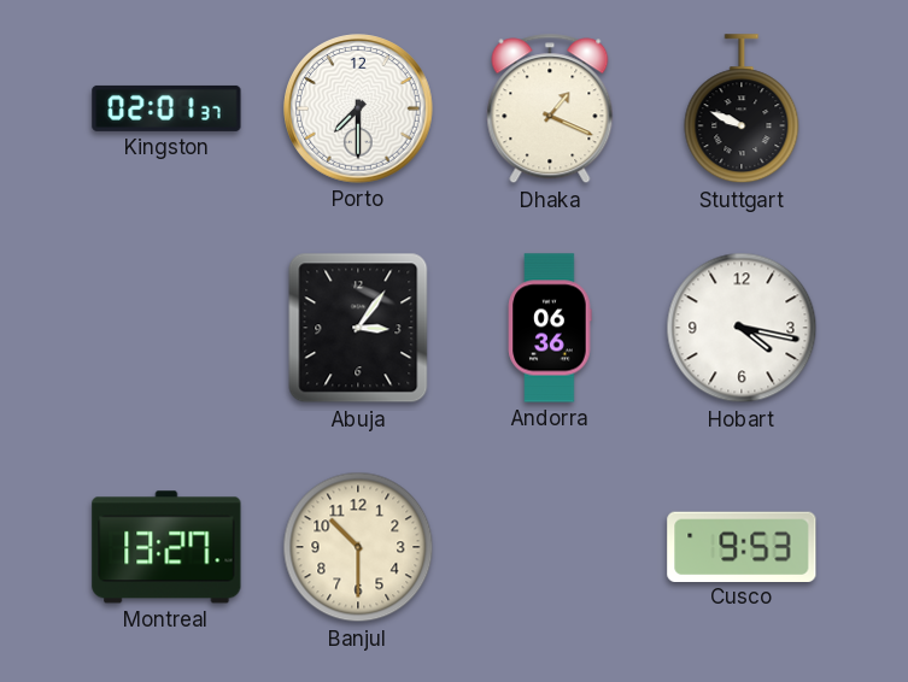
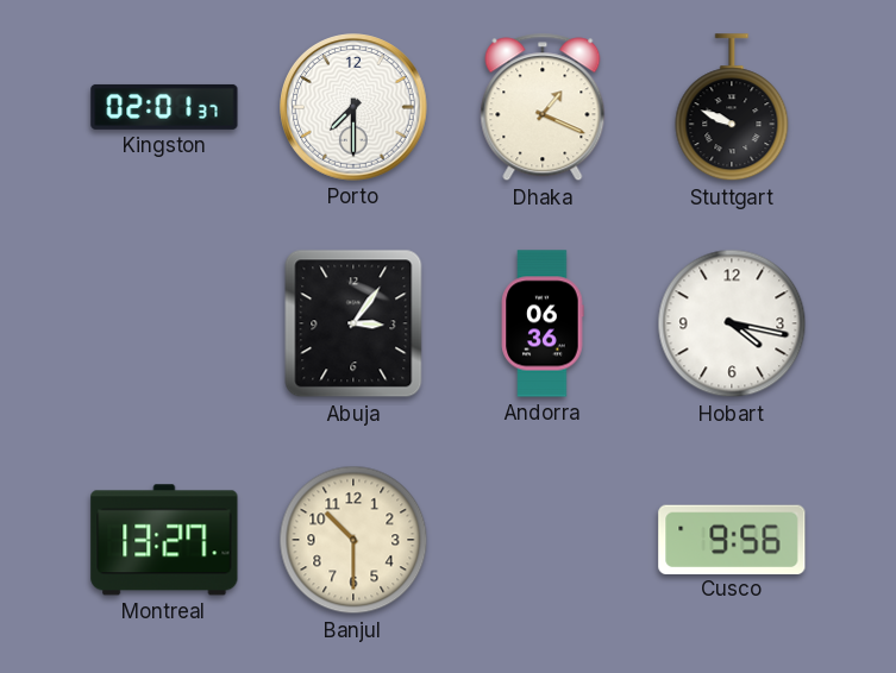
Cusco: 9:53 -> 9:56 (732, 539)
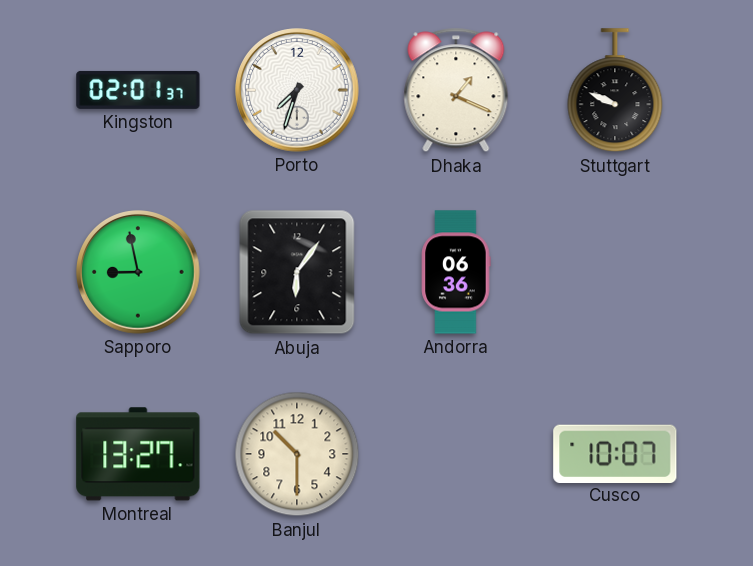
Porto: 7:30 -> 7:33 (298, 91)
Sapporo: none -> 8:58 (139, 273)
Abuja: 3:06 -> 6:06 (297, 272)
Hobart: 4:17 -> none (732, 323)
Cusco: 9:56 -> 10:07 (615, 453)
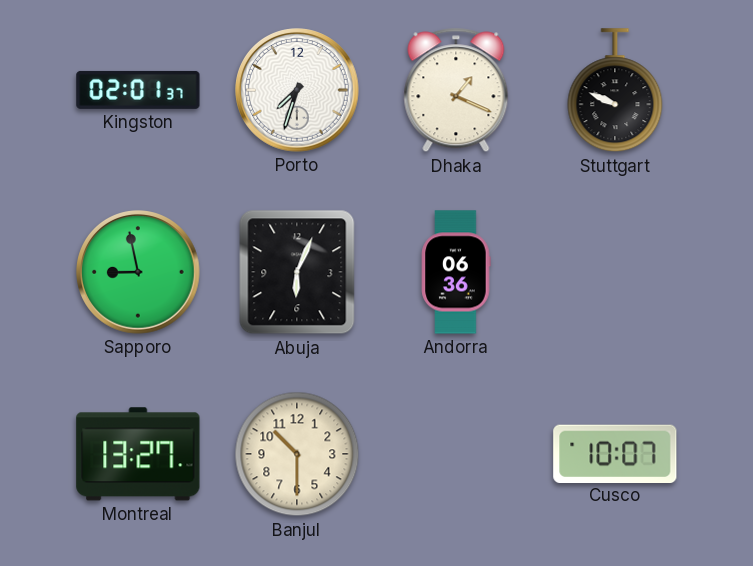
Abuja: 6:06 -> 6:04 (297, 272)
